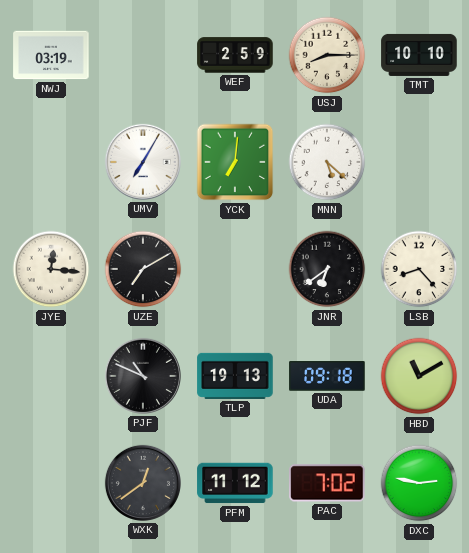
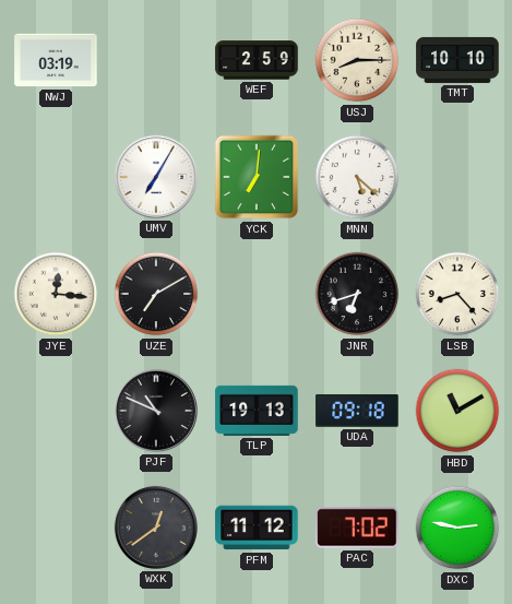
JNR: 6:39 -> 6:42 (357, 294)
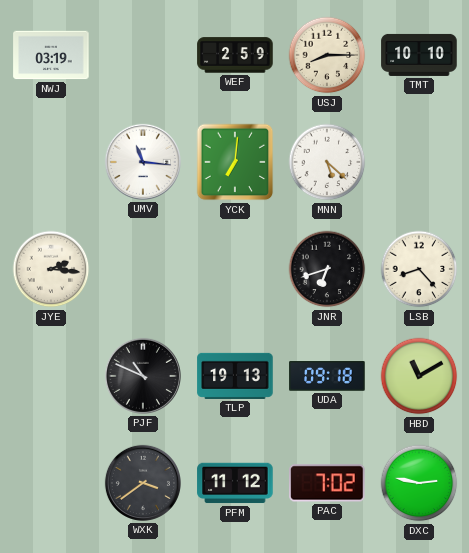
UMV: 7:05 -> 11:16 (143, 162)
JYE: 12:16 -> 2:16 (51, 269)
UZE: 7:10 -> none (156, 294)
WXK: 12:39 -> 3:39 (143, 483)
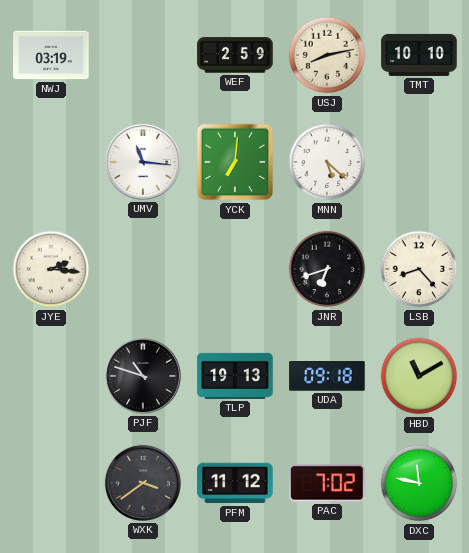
USJ: 8:15 -> 8:13 (327, 55)
PJF: 10:49 -> 10:48 (143, 376)
DXC: 2:47 -> 11:47 (419, 483)
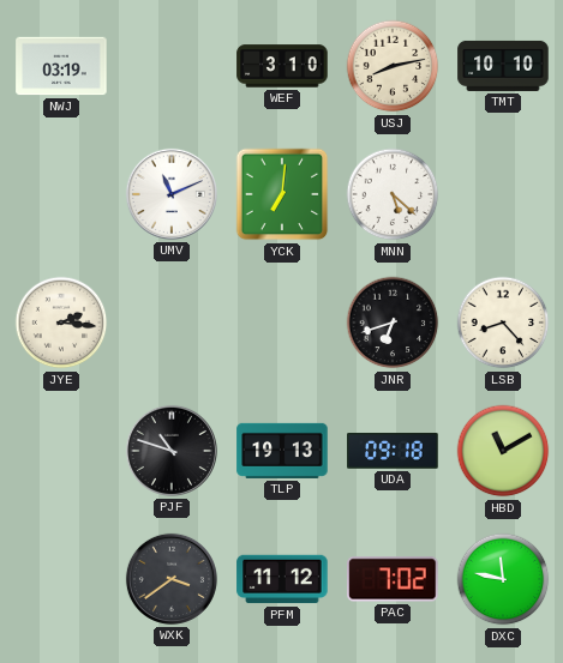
WEF: 2:59 -> 3:10 (282, 66)
UMV: 11:16 -> 11:11 (172, 194)
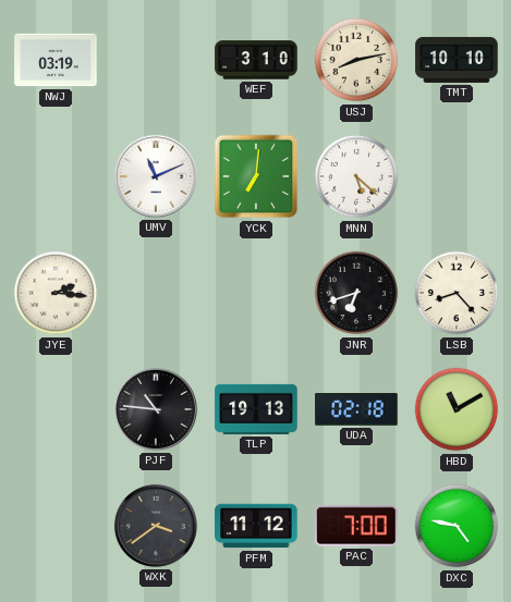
PJF: 10:48 -> 10:46 (156, 409)
UDA: 09:18 -> 02:18 (356, 409)
PAC: 7:02 -> 7:00 (356, 526)
DXC: 11:47 -> 4:47 (457, 526)
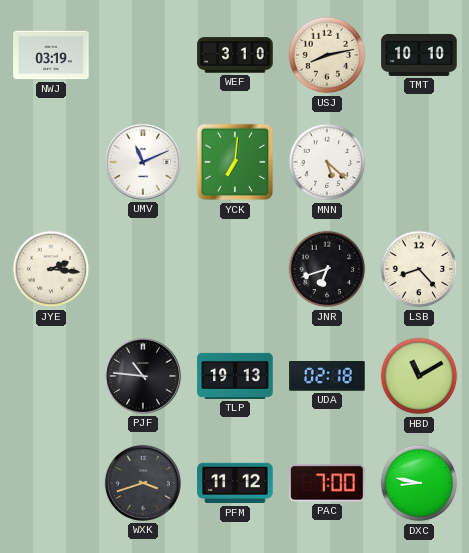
WXK: 3:39 -> 3:42 (143, 483)
DXC: 4:47 -> 8:47 (419, 483)
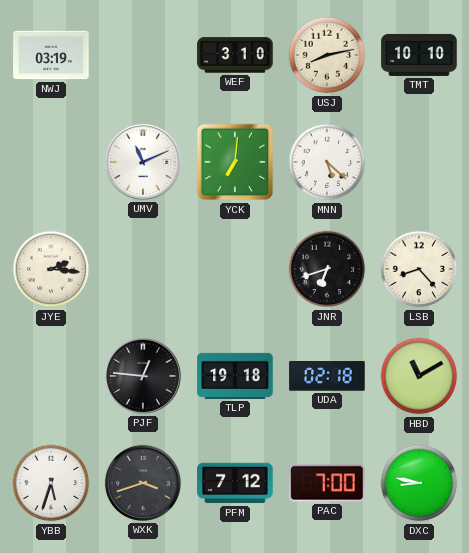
PJF: 10:46 -> 12:46 (143, 376)
TLP: 19:13 -> 19:18 (235, 376)
YBB: none -> 5:33 (51, 483)
PFM: 11:12 -> 7:12 (235, 483)
